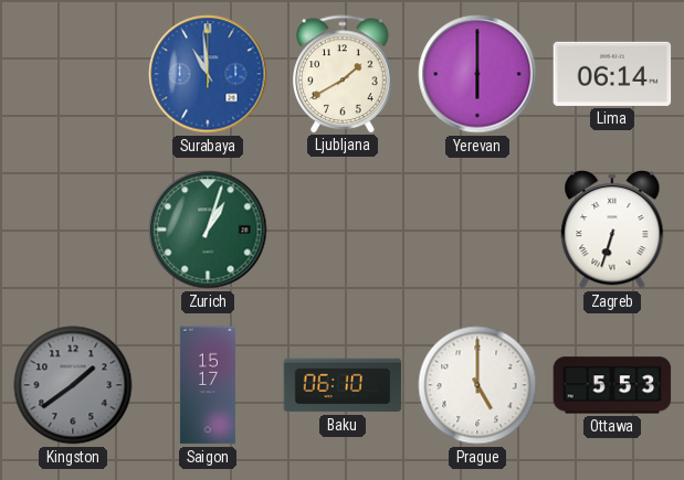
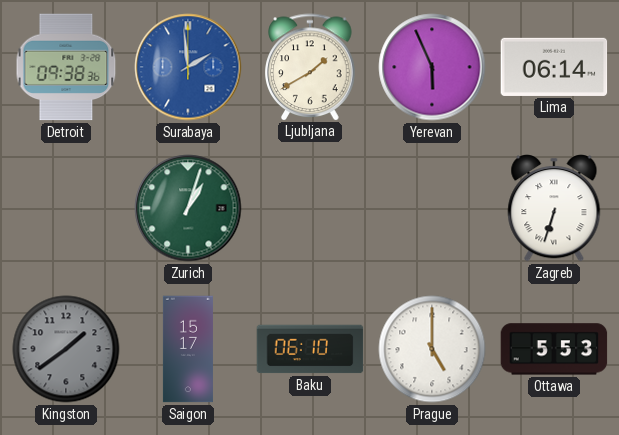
Detroit: none -> 09:38 (66, 67)
Surabaya: 10:59 -> 1:59 (188, 67)
Yerevan: 6:00 -> 5:56 (432, 67)
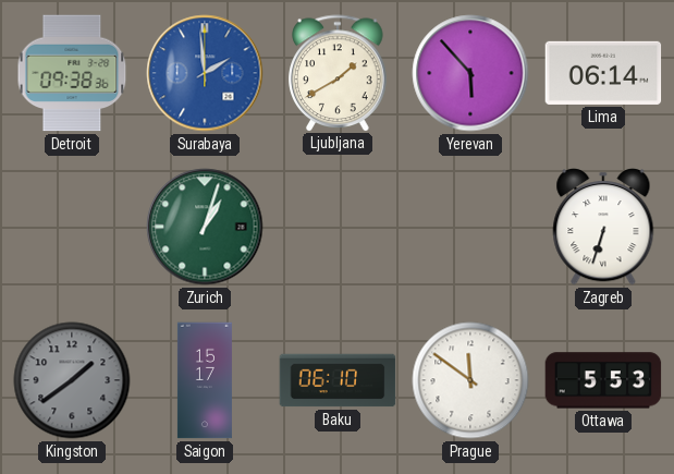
Yerevan: 5:56 -> 5:53 (470, 73)
Prague: 5:00 -> 11:51 (470, 380)
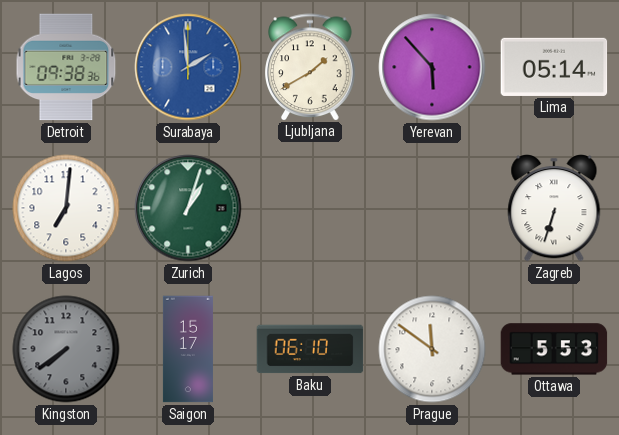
Lima: 06:14 -> 05:14 (554, 67)
Lagos: none -> 7:01 (66, 208)
Kingston: 1:39 -> 7:39 (66, 349)
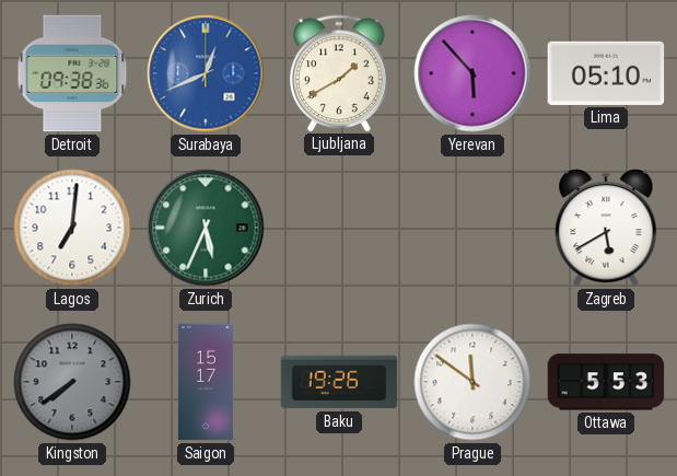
Surabaya: 1:59 -> 12:41 (206, 73)
Lima: 05:14 -> 05:10 (606, 73)
Zurich: 1:03 -> 5:34 (206, 228)
Zagreb: 6:33 -> 5:40 (606, 228)
Baku: 06:10 -> 19:26 (339, 382)
